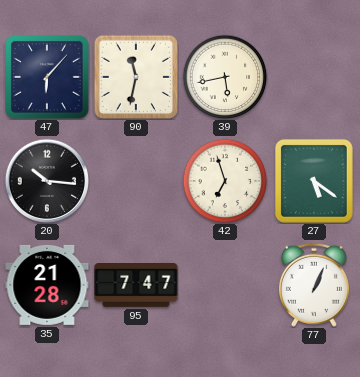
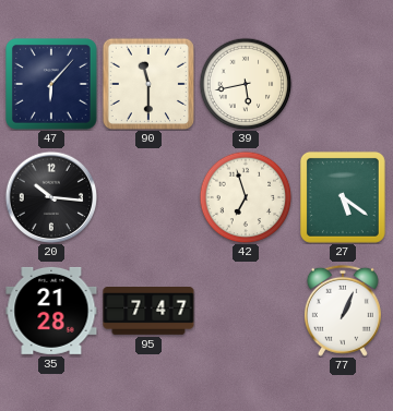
90: 11:32 -> 11:30 (147, 83)
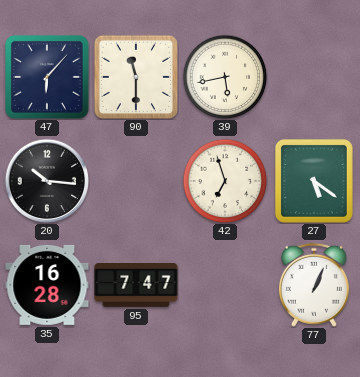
35: 21:28 -> 16:28 (47, 285)
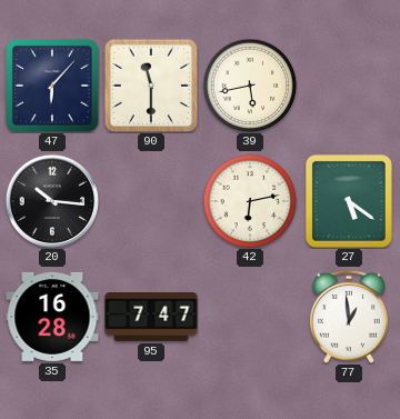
42: 6:57 -> 6:13 (250, 201)
77: 1:04 -> 12:59 (349, 317)
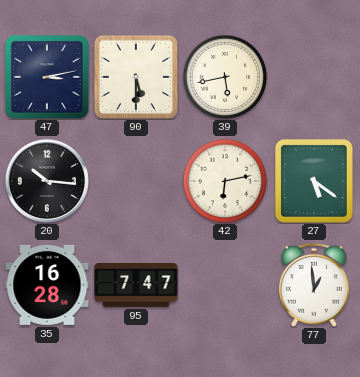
47: 6:07 -> 3:13 (48, 78)
90: 11:30 -> 5:30 (135, 76)
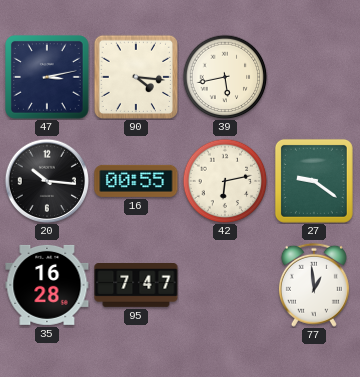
90: 5:30 -> 4:16 (135, 76)
16: none -> 00:55 (136, 181)
27: 5:21 -> 9:21 (314, 181)
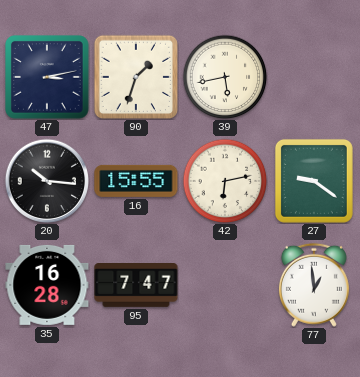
90: 4:16 -> 1:33 (135, 76)
16: 00:55 -> 15:55 (136, 181)
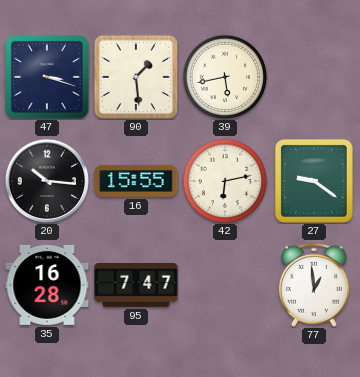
47: 3:13 -> 3:18 (48, 78)
90: 1:33 -> 1:29 (135, 76)
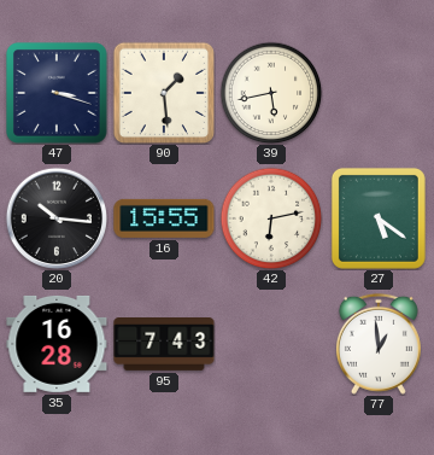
27: 9:21 -> 5:21 (379, 218)
95: 7:47 -> 7:43 (164, 345)
